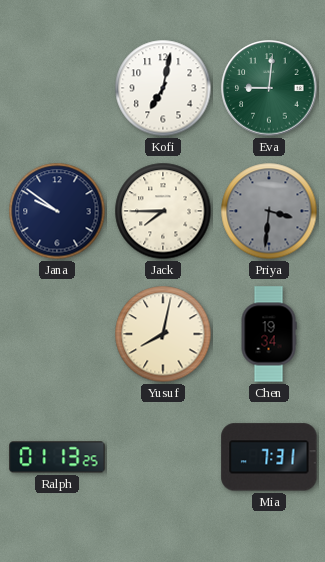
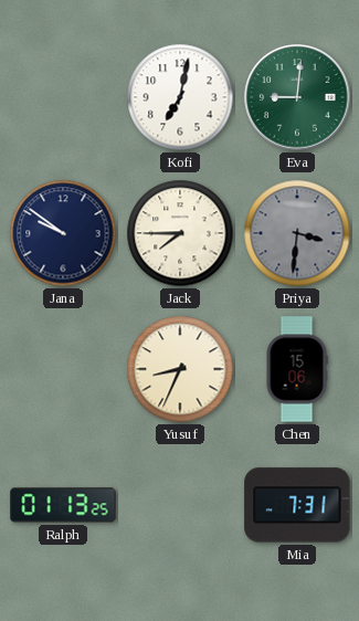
Yusuf: 8:02 -> 8:34 (180, 369)
Chen: 19:34 -> 15:06 (297, 369)
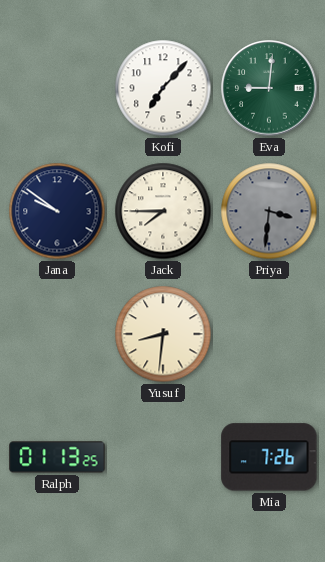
Kofi: 7:02 -> 7:07 (163, 88)
Yusuf: 8:34 -> 8:31 (163, 334)
Chen: 15:06 -> none (297, 369)
Mia: 7:31 -> 7:26 (269, 457)
